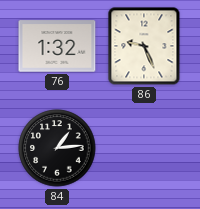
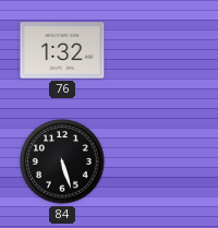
86: 9:26 -> none (144, 46)
84: 1:14 -> 5:27 (62, 161)
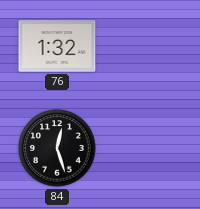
84: 5:27 -> 12:27 (57, 148)
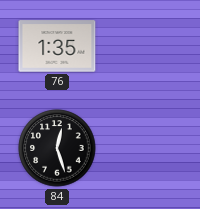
76: 1:32 -> 1:35 (57, 46)
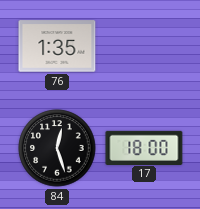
17: none -> 18:00 (144, 147)
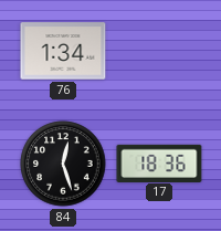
76: 1:35 -> 1:34 (63, 51)
17: 18:00 -> 18:36 (159, 162)
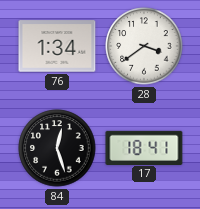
28: none -> 3:39 (144, 46)
17: 18:36 -> 18:41 (144, 147)
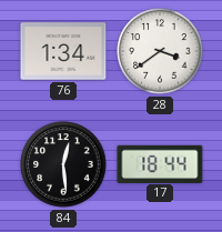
84: 12:27 -> 12:29 (63, 164)
17: 18:41 -> 18:44 (160, 163)
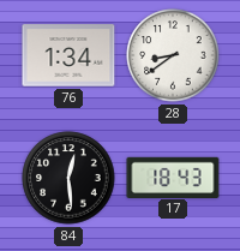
28: 3:39 -> 8:39 (173, 55)
17: 18:44 -> 18:43 (173, 177)
